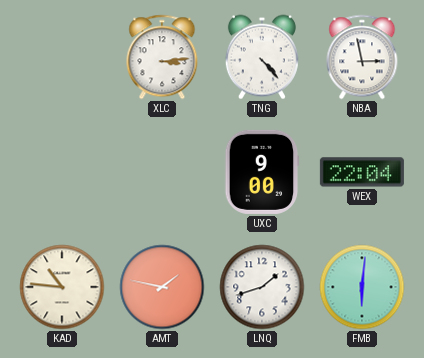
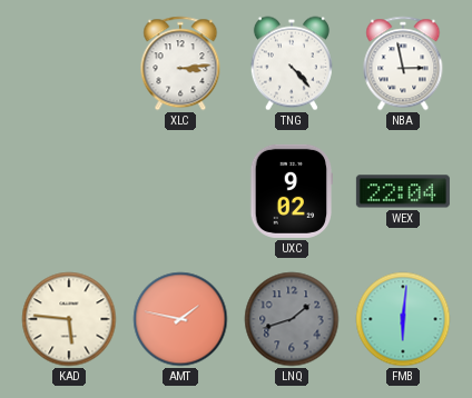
UXC: 9:00 -> 9:02 (292, 191)
KAD: 10:46 -> 5:46 (69, 319)
LNQ dial: white -> grey (292, 319)
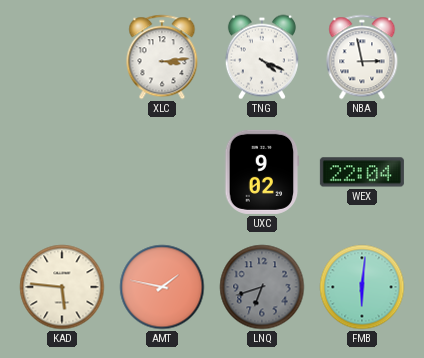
TNG: 4:23 -> 4:19 (262, 57)
LNQ: 1:42 -> 6:42 (262, 287)
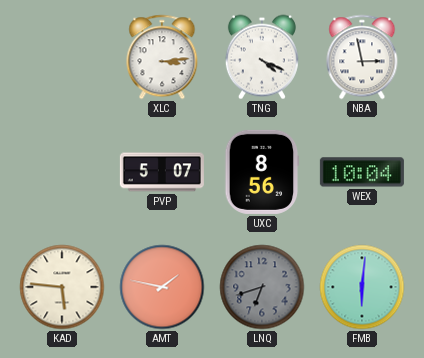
PVP: none -> 5:07 (162, 172)
UXC: 9:02 -> 8:56 (262, 172)
WEX: 22:04 -> 10:04 (362, 172)
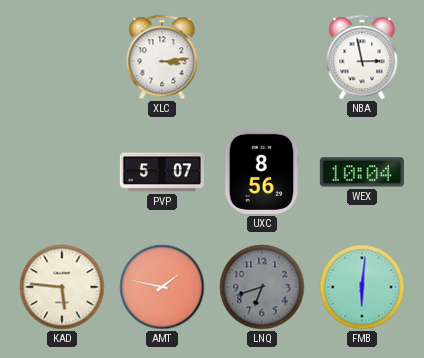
TNG: 4:19 -> none (262, 57)
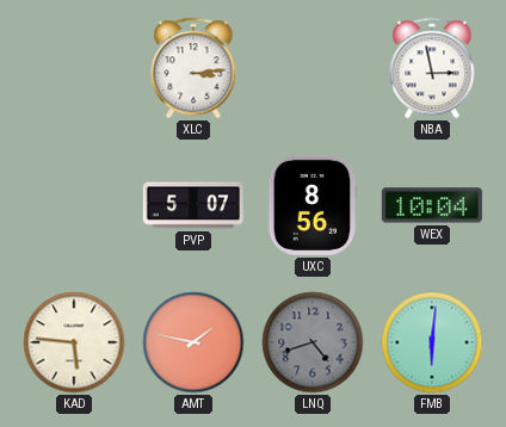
LNQ: 6:42 -> 4:42 (313, 342)
